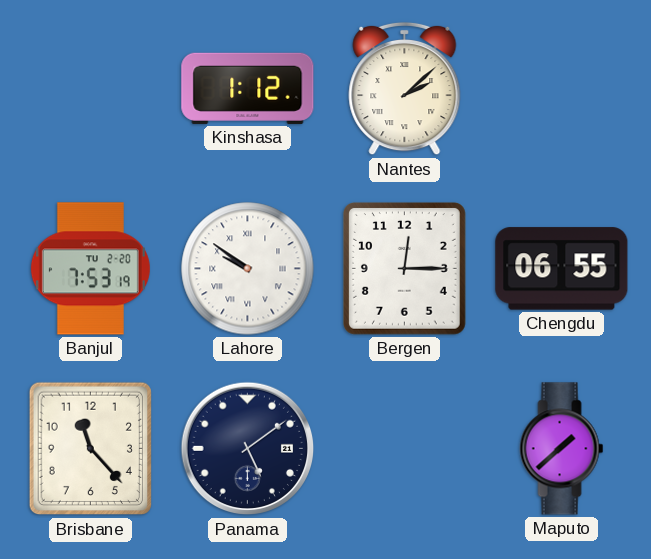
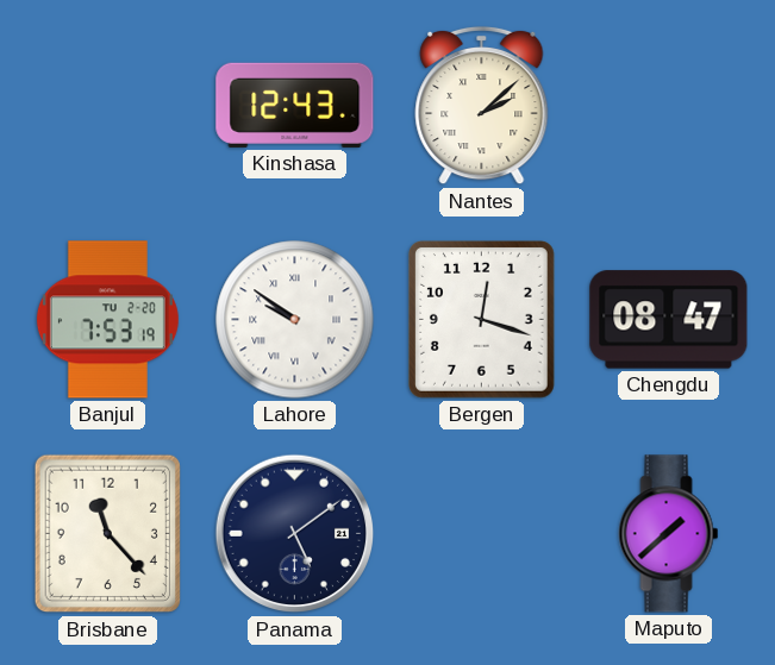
Kinshasa: 1:12 -> 12:43 (295, 105)
Bergen: 12:15 -> 12:18 (481, 320)
Chengdu: 06:55 -> 08:47 (669, 320)
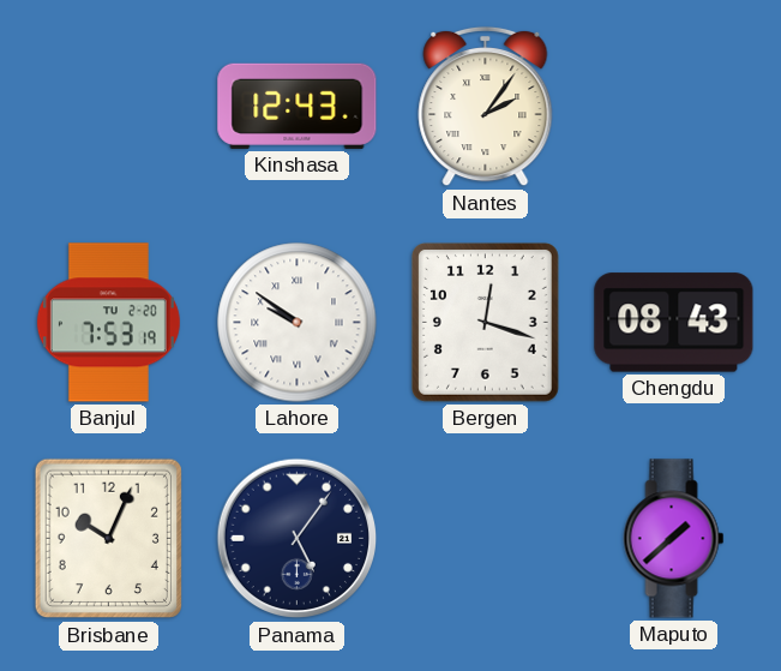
Nantes: 2:08 -> 2:06 (486, 107)
Chengdu: 08:47 -> 08:43 (674, 323)
Brisbane: 11:23 -> 10:04 (108, 539)
Panama: 5:09 -> 5:06 (298, 539)
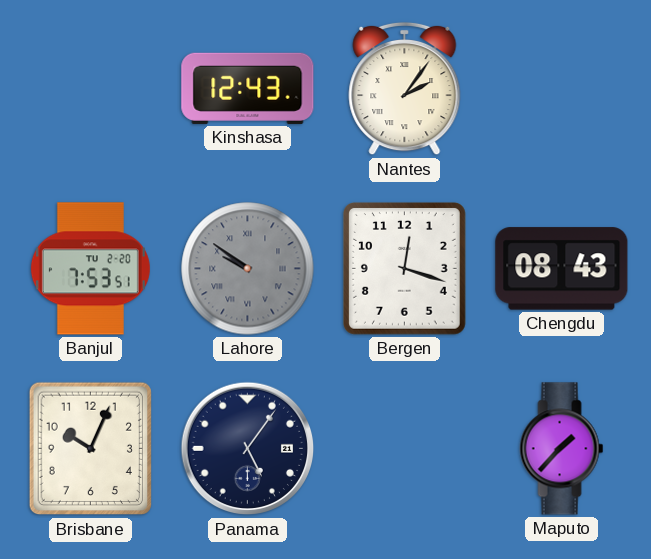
Banjul: 7:53:19 -> 7:53:51 (90, 269)
Lahore dial: white -> grey (248, 269)
Maputo: 1:38 -> 1:37 (562, 449)
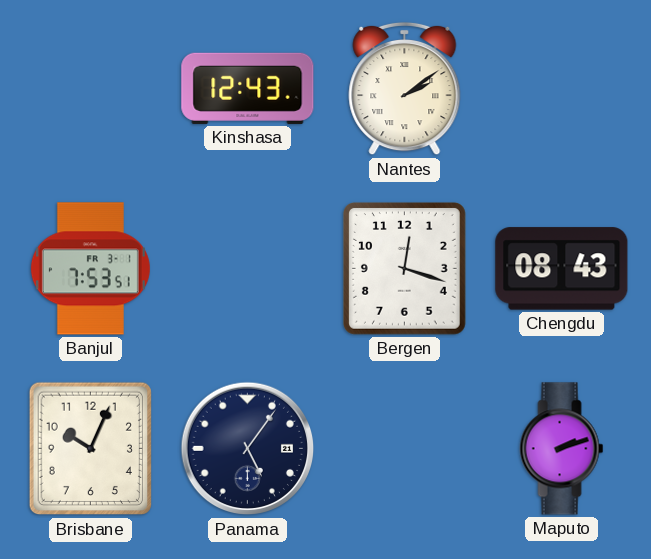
Nantes: 2:06 -> 2:09 (405, 89)
Banjul date: TU 2-20 -> FR 3-1 (90, 269)
Lahore: 9:51 -> none (248, 269)
Maputo: 1:37 -> 2:12 (562, 449)
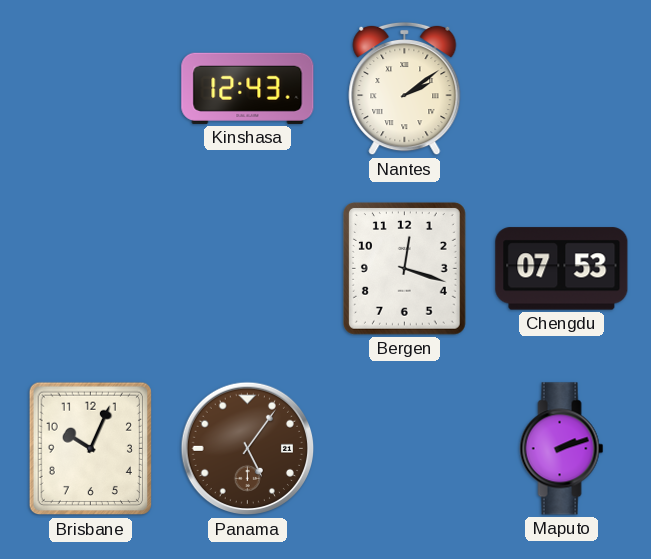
Banjul: 7:53 -> none (90, 269)
Chengdu: 08:43 -> 07:53 (562, 269)
Panama dial: navy -> brown (248, 449)
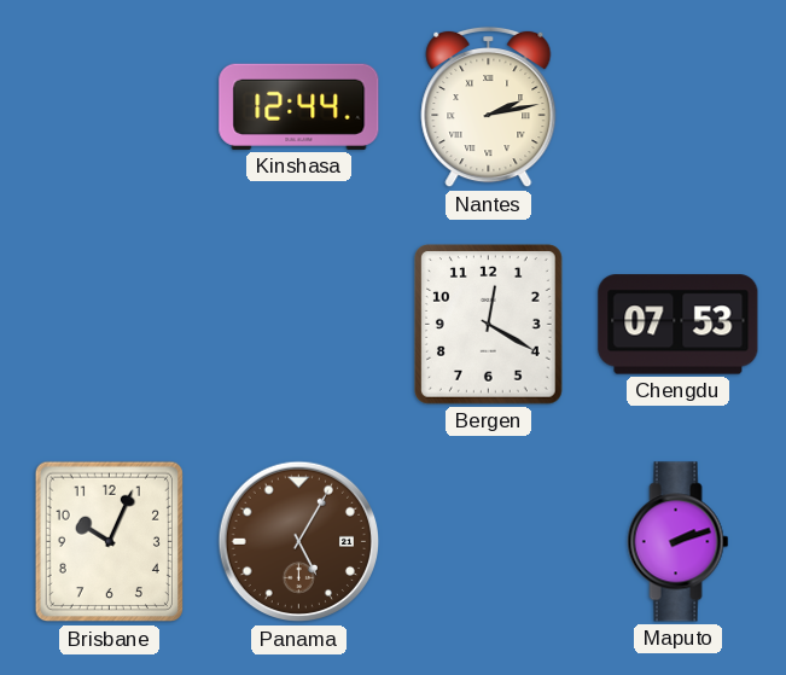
Kinshasa: 12:43 -> 12:44 (299, 106)
Nantes: 2:09 -> 2:13 (489, 107)
Bergen: 12:18 -> 12:20 (488, 325)
Panama: 5:06 -> 5:05 (299, 542)
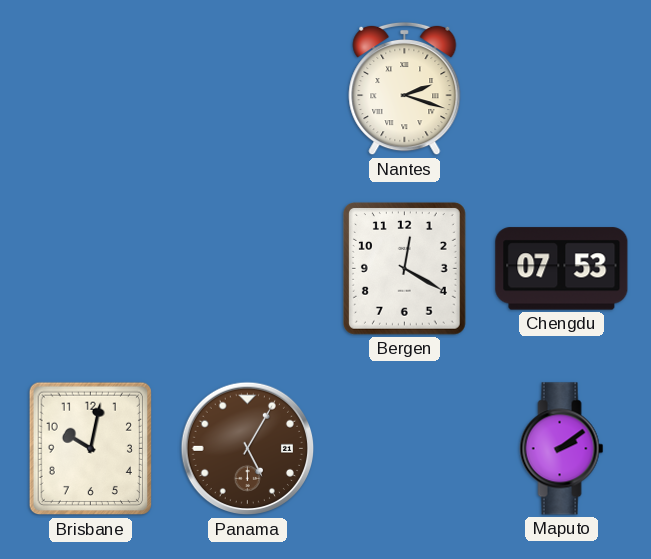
Kinshasa: 12:44 -> none (299, 106)
Nantes: 2:13 -> 2:18 (405, 89)
Brisbane: 10:04 -> 10:02 (90, 449)
Maputo: 2:12 -> 2:09 (562, 449)
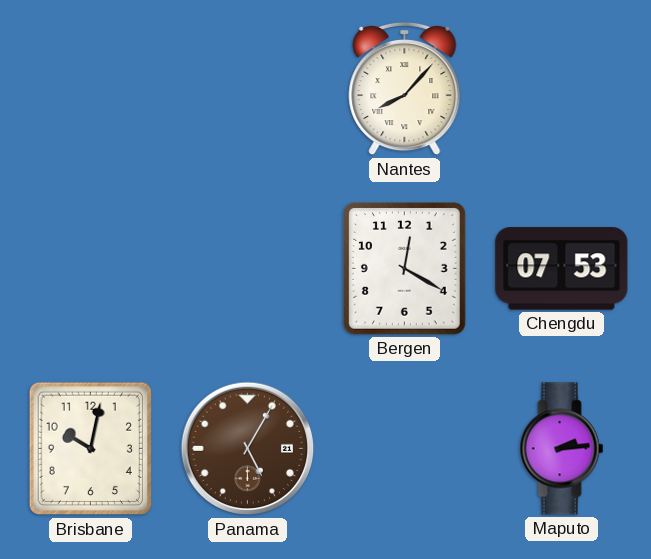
Nantes: 2:18 -> 8:07 (405, 89)
Maputo: 2:09 -> 2:14 (562, 449)
